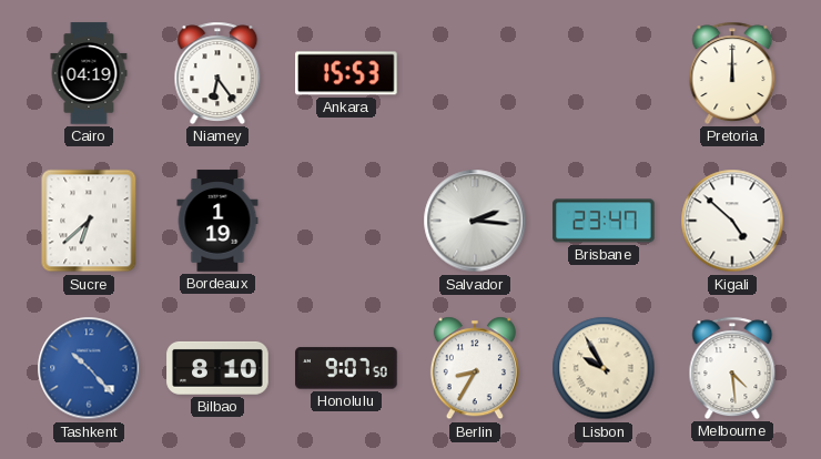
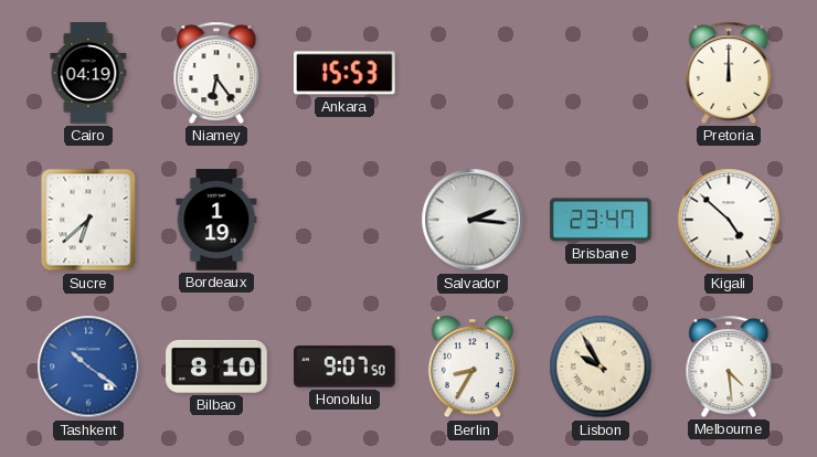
Tashkent: 10:23 -> 10:21 (88, 366)
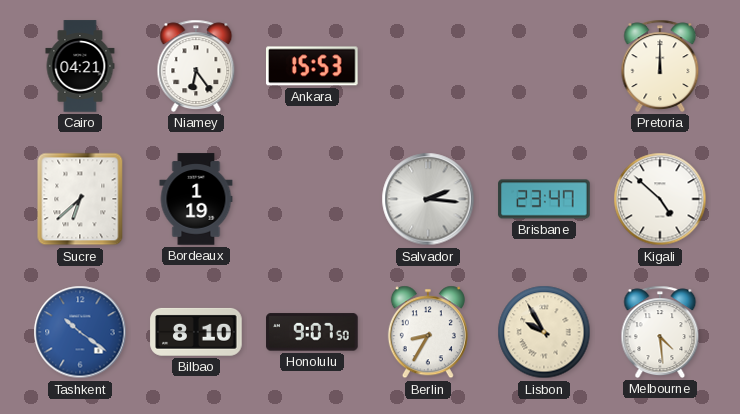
Cairo: 04:19 -> 04:21 (80, 66)
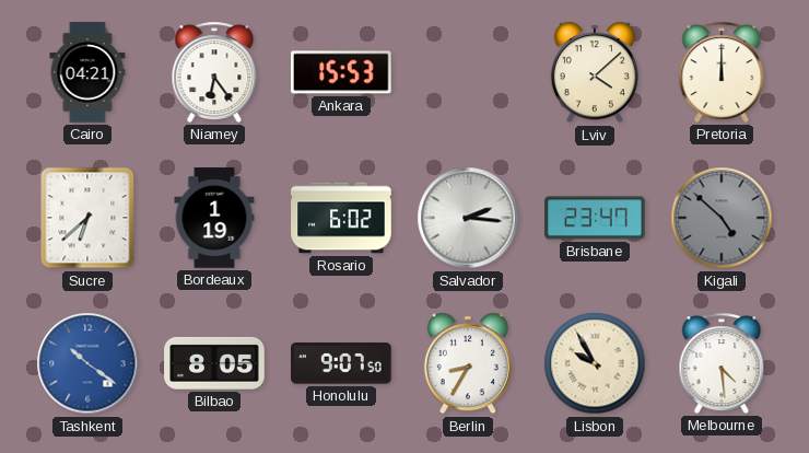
Lviv: none -> 4:08 (595, 72)
Rosario: none -> 6:02 (341, 218)
Kigali dial: white -> grey (722, 218)
Bilbao: 8:10 -> 8:05 (214, 363)
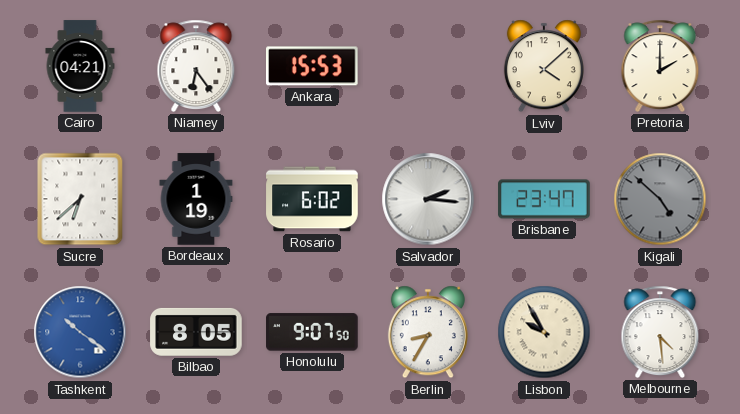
Pretoria: 12:00 -> 2:00 (660, 66)
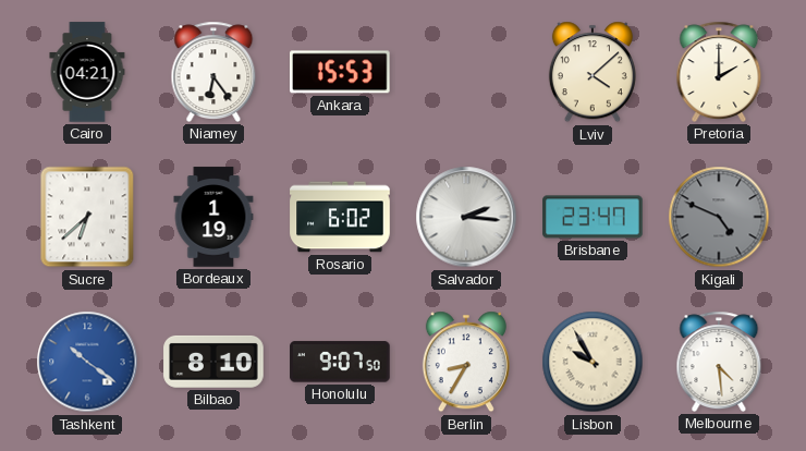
Kigali: 4:52 -> 4:49 (719, 217)
Bilbao: 8:05 -> 8:10 (213, 362)
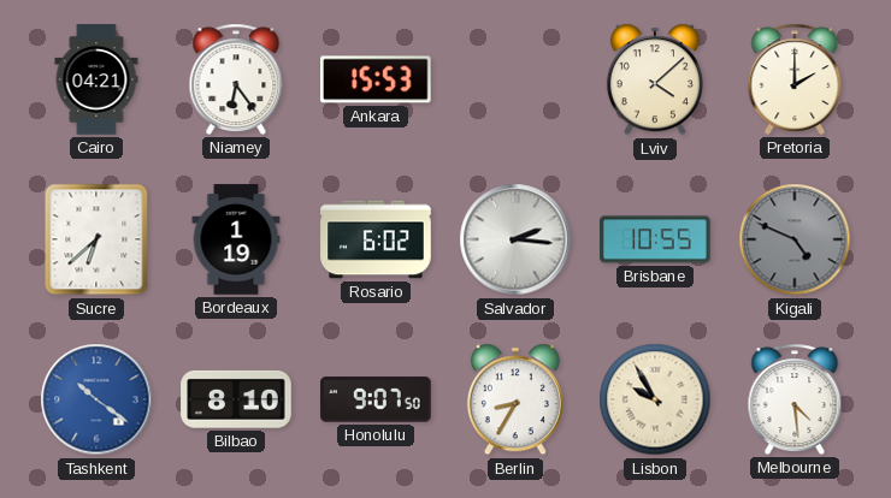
Brisbane: 23:47 -> 10:55 (655, 239)
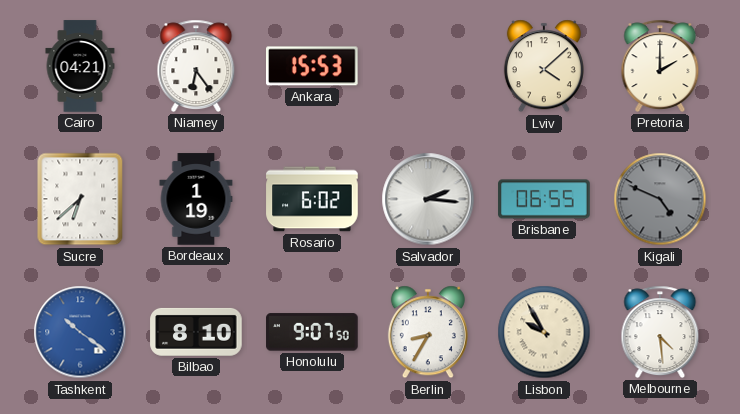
Brisbane: 10:55 -> 06:55 (544, 199)
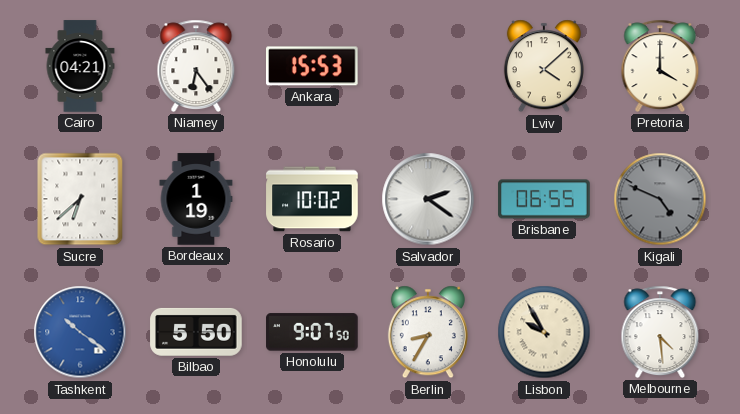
Pretoria: 2:00 -> 4:00 (660, 66)
Rosario: 6:02 -> 10:02 (312, 199)
Salvador: 2:16 -> 2:21 (428, 199)
Bilbao: 8:10 -> 5:50 (196, 332)
